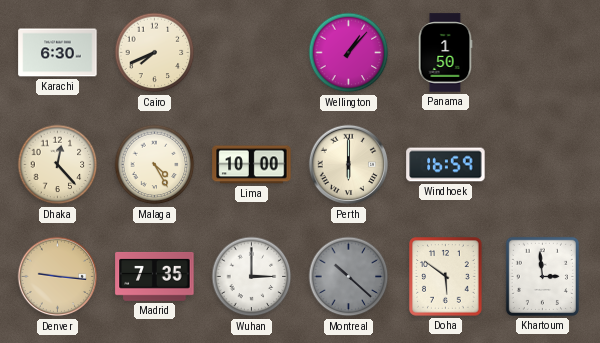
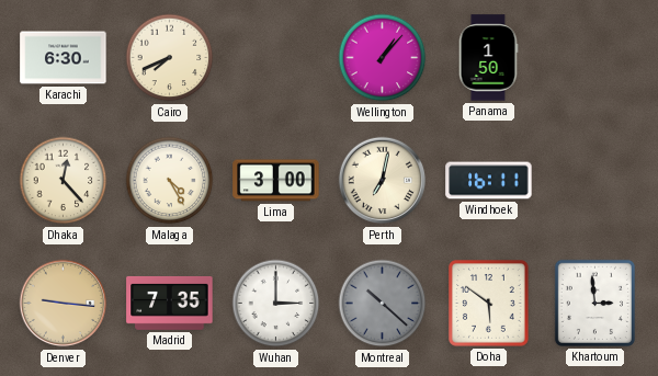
Lima: 10:00 -> 3:00 (276, 181)
Perth: 6:00 -> 7:02 (383, 181)
Windhoek: 16:59 -> 16:11 (489, 181)
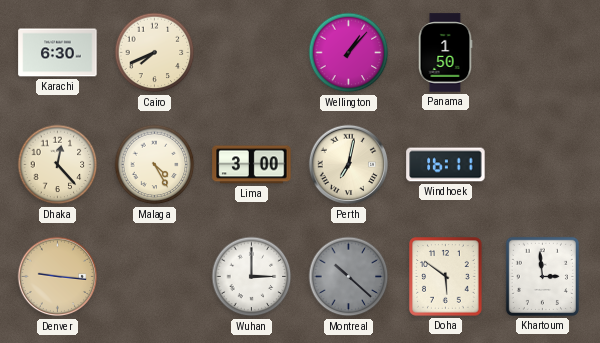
Madrid: 7:35 -> none (170, 303)
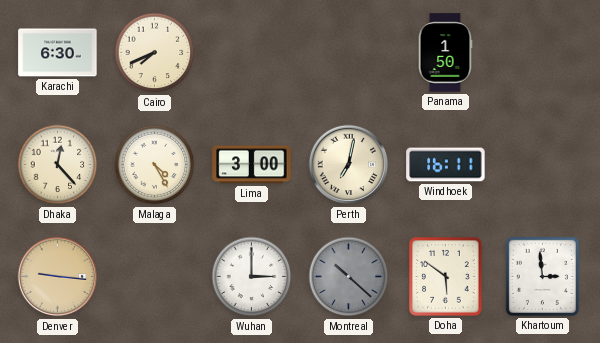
Wellington: 1:07 -> none (349, 53)
